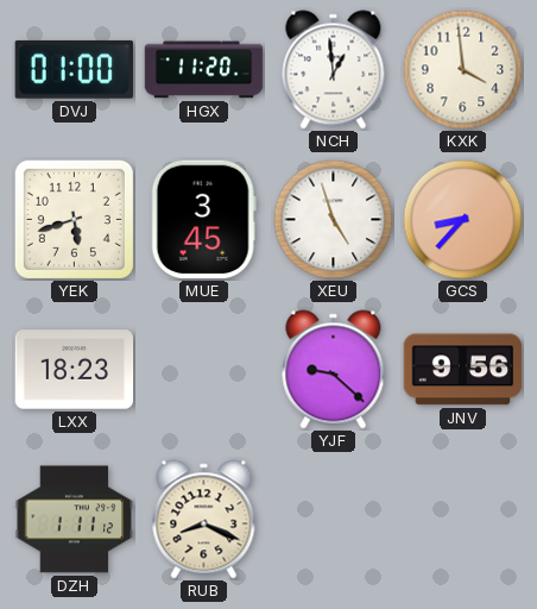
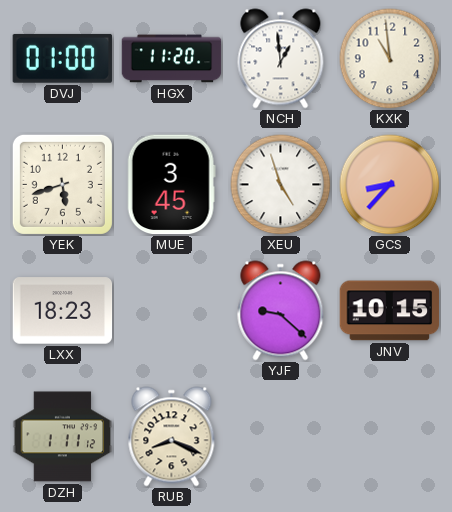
KXK: 3:59 -> 10:59 (390, 59)
JNV: 9:56 -> 10:15 (390, 311)
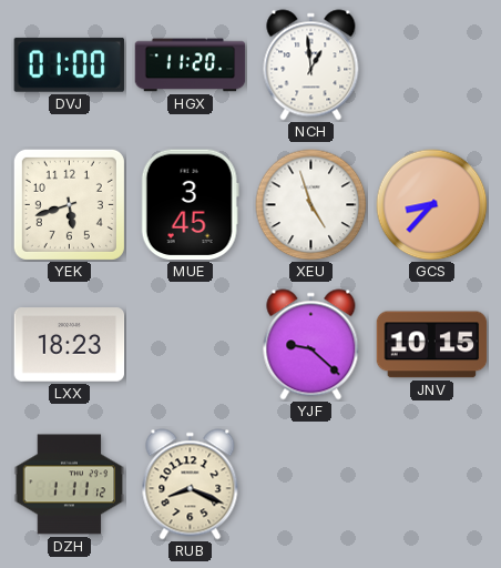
KXK: 10:59 -> none (390, 59)
